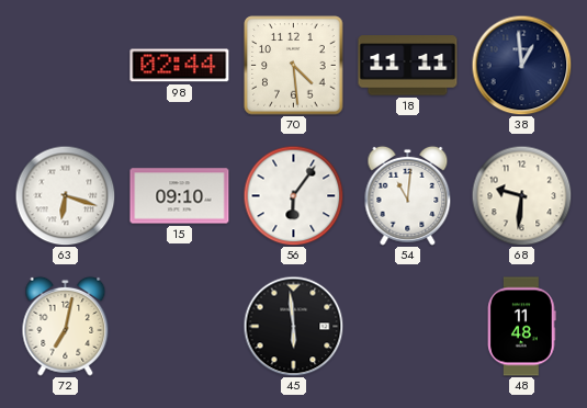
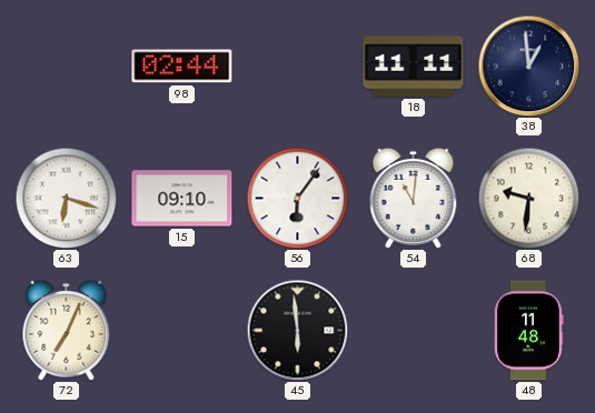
70: 4:29 -> none (294, 66)
72: 7:02 -> 7:04 (67, 330)
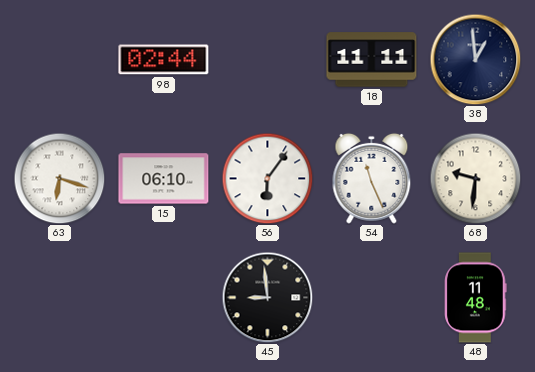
15: 09:10 -> 06:10 (164, 179)
54: 11:01 -> 11:26 (372, 178)
72: 7:04 -> none (67, 330)
45: 5:59 -> 8:59 (267, 297)
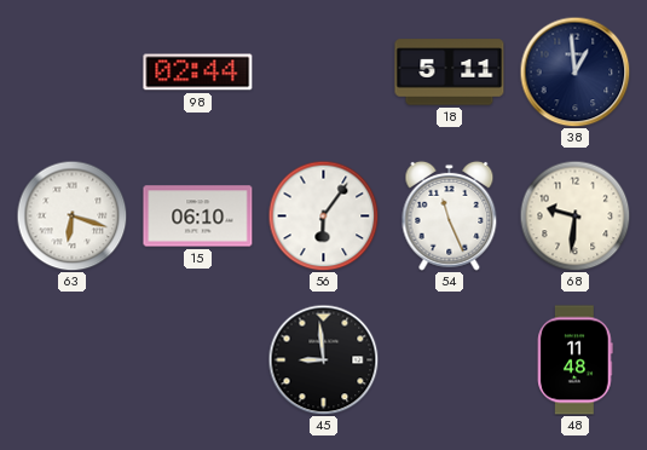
18: 11:11 -> 5:11 (450, 73)
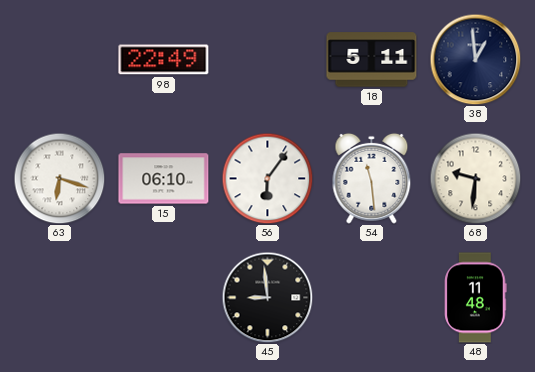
98: 02:44 -> 22:49 (164, 60)
54: 11:26 -> 11:29 (372, 178)
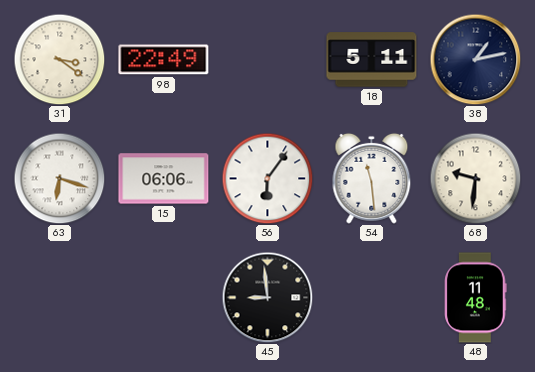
31: none -> 3:21 (59, 59)
38: 12:59 -> 1:13 (475, 59)
15: 06:10 -> 06:06 (164, 179)
